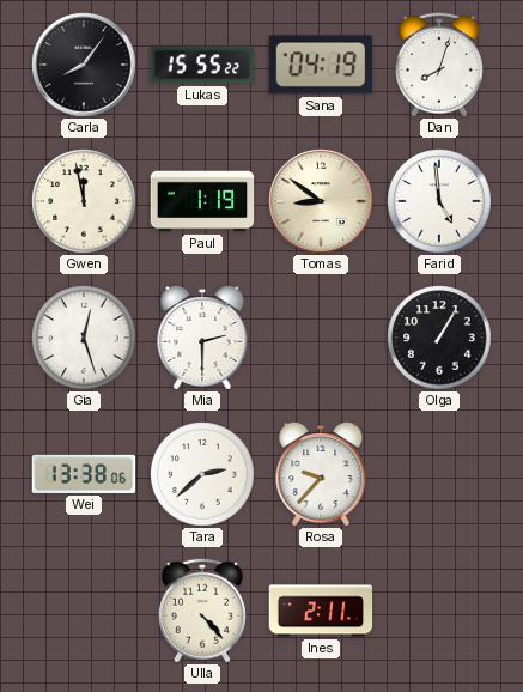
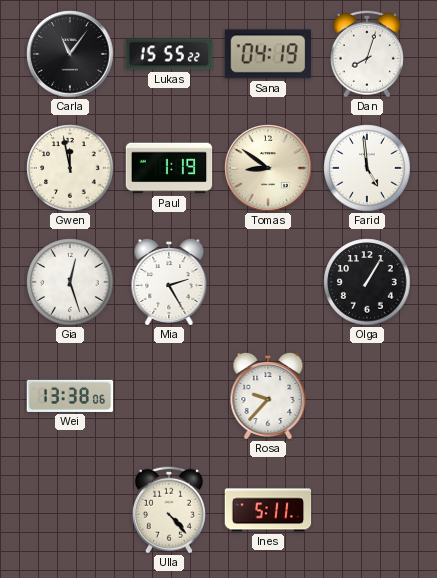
Carla: 8:06 -> 11:06 (70, 54)
Mia: 2:30 -> 2:25 (169, 282)
Tara: 2:38 -> none (202, 474)
Ines: 2:11 -> 5:11 (268, 510)
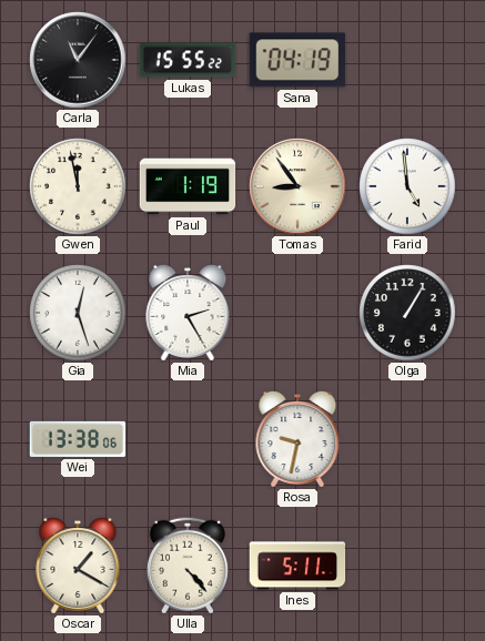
Dan: 8:03 -> none (367, 54)
Tomas: 8:51 -> 8:54 (297, 186)
Rosa: 9:37 -> 9:32 (297, 439)
Oscar: none -> 1:20 (78, 566)
